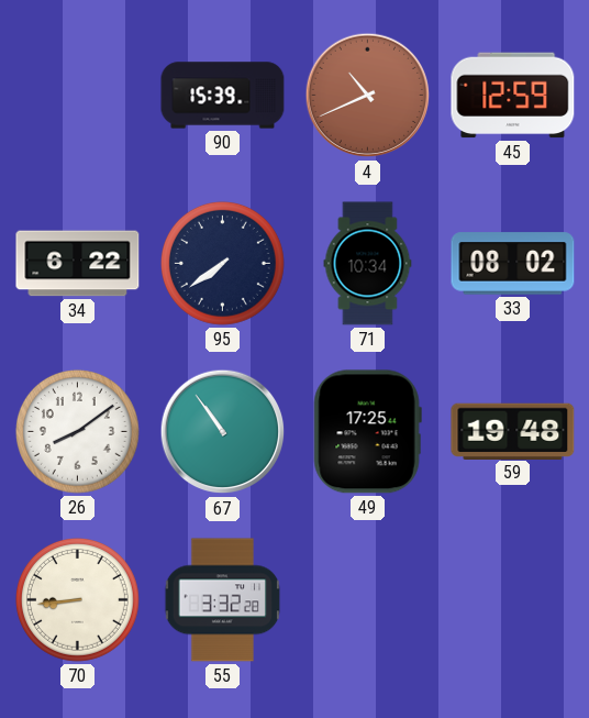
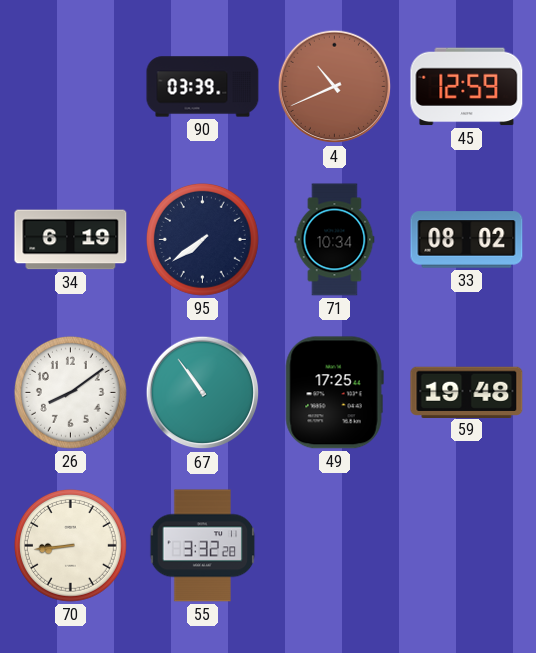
90: 15:39 -> 03:39 (203, 87)
34: 6:22 -> 6:19 (71, 240)
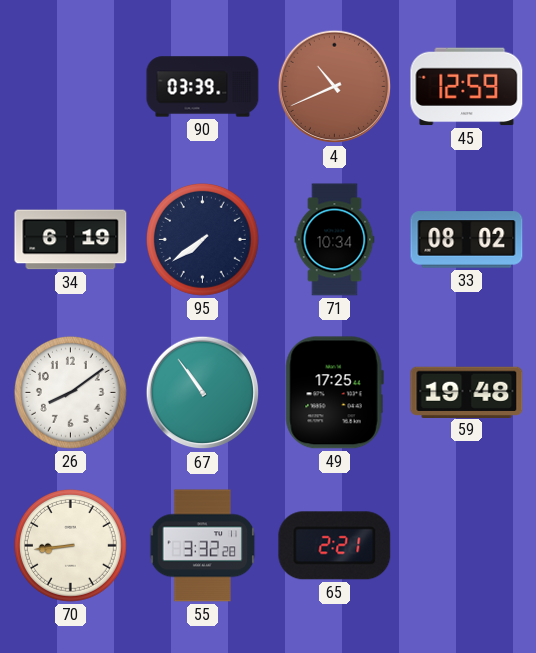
65: none -> 2:21 (335, 546)
